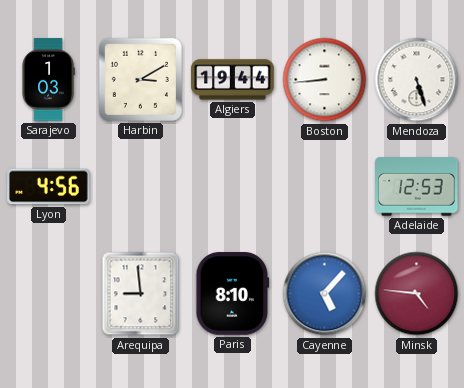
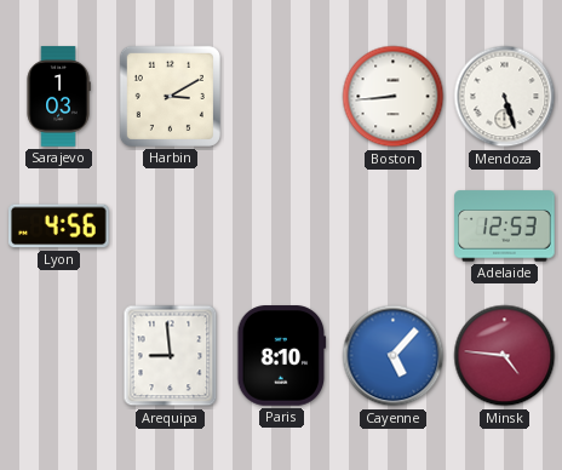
Algiers: 19:44 -> none (233, 80)
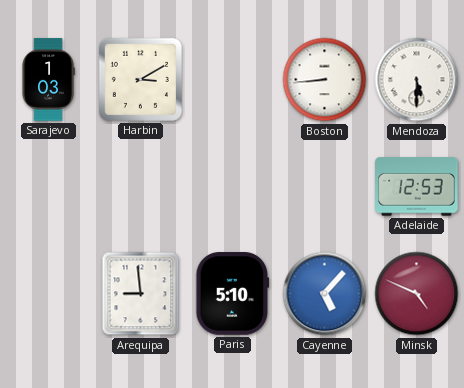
Mendoza: 5:27 -> 5:30 (417, 80)
Lyon: 4:56 -> none (59, 227)
Paris: 8:10 -> 5:10 (233, 294)
Minsk: 4:46 -> 4:49 (417, 294)
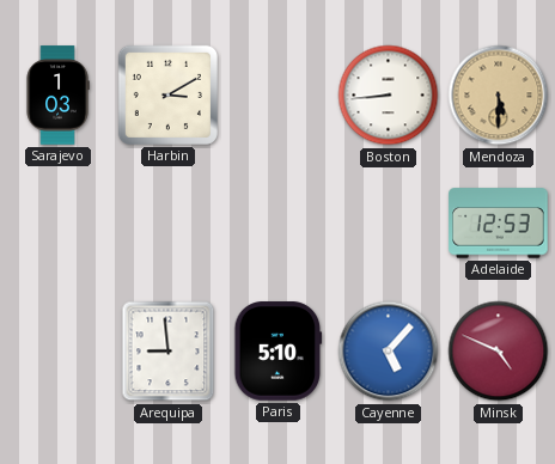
Mendoza dial: white -> champagne (499, 96)
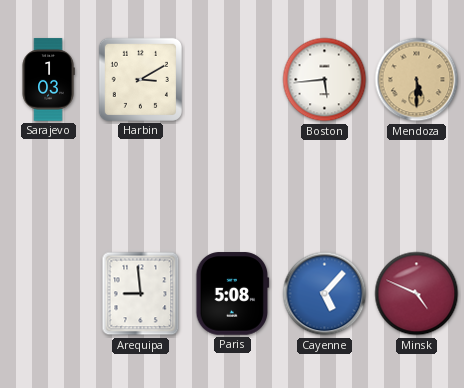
Boston: 8:44 -> 5:44 (325, 80)
Adelaide: 12:53 -> none (499, 224)
Paris: 5:10 -> 5:08 (233, 294)
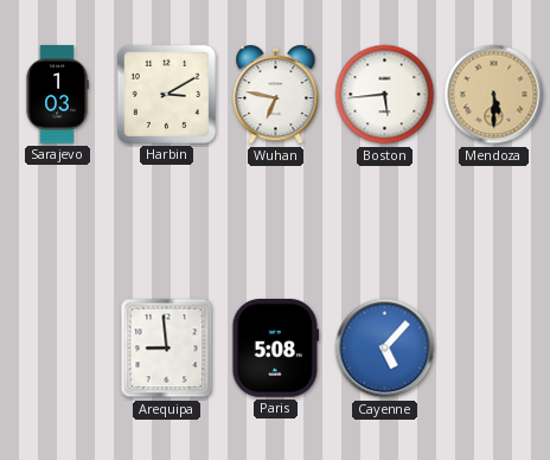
Wuhan: none -> 6:47 (276, 96)
Minsk: 4:49 -> none (417, 294)
